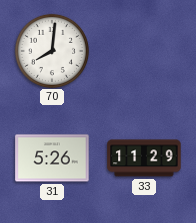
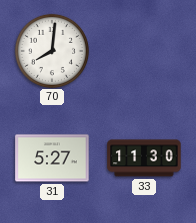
31: 5:26 -> 5:27 (52, 158)
33: 11:29 -> 11:30 (144, 158)
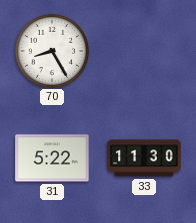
70: 8:01 -> 8:25 (51, 50)
31: 5:27 -> 5:22 (52, 158)
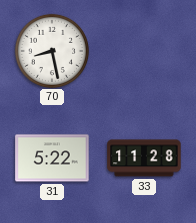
70: 8:25 -> 8:28 (51, 50)
33: 11:30 -> 11:28 (144, 158)
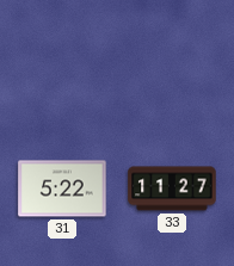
70: 8:28 -> none (51, 50)
33: 11:28 -> 11:27 (172, 188)
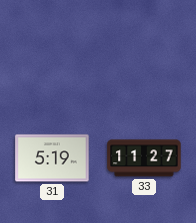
31: 5:22 -> 5:19 (52, 158)
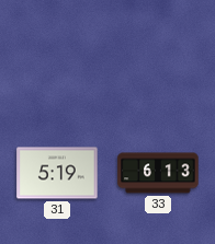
33: 11:27 -> 6:13 (158, 173)
